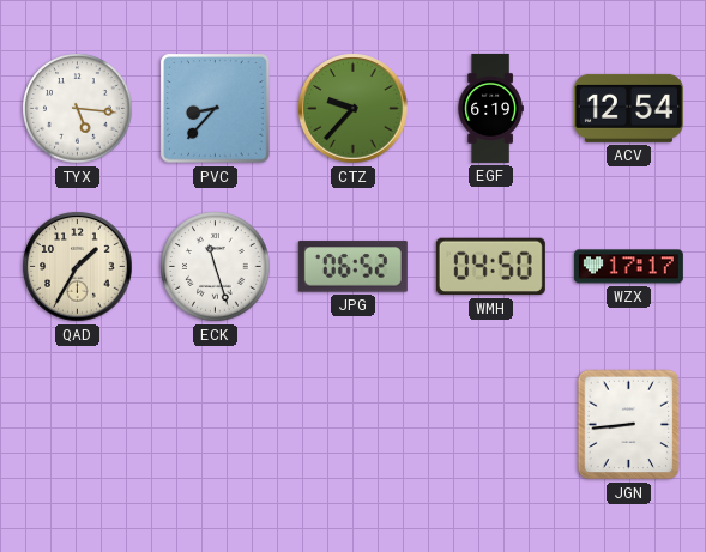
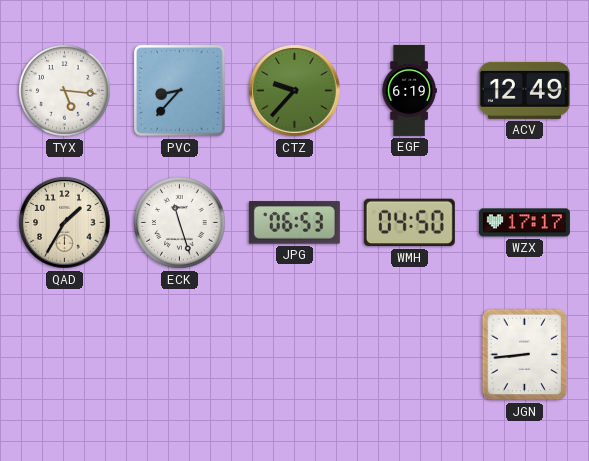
ACV: 12:54 -> 12:49 (524, 90)
JPG: 06:52 -> 06:53 (294, 223)
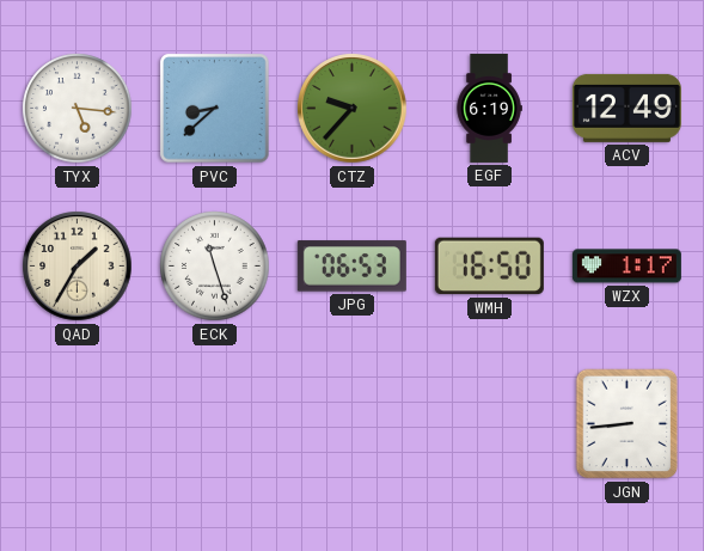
PVC: 8:37 -> 8:38 (215, 109)
WMH: 04:50 -> 16:50 (489, 267)
WZX: 17:17 -> 1:17 (626, 267)
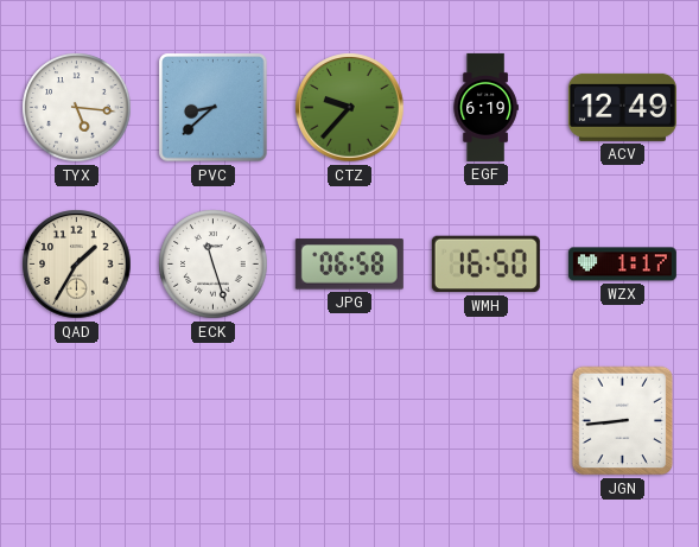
JPG: 06:53 -> 06:58 (349, 265)
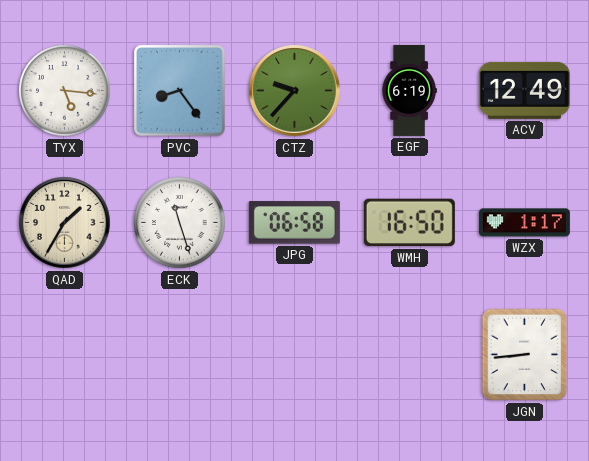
PVC: 8:38 -> 8:24 (180, 91)
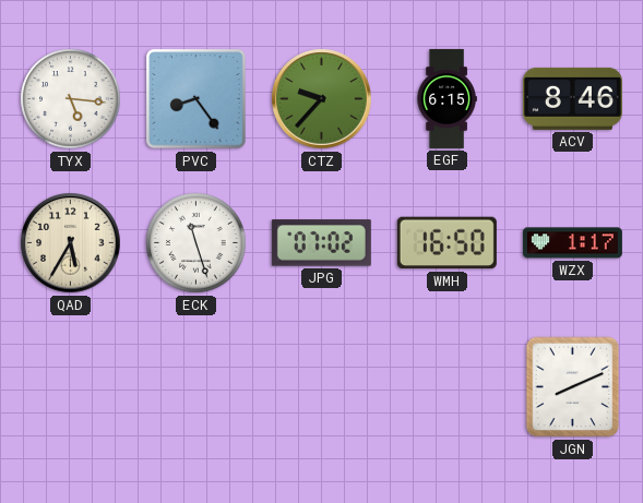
EGF: 6:19 -> 6:15 (446, 98)
ACV: 12:49 -> 8:46 (572, 98)
QAD: 1:35 -> 5:35 (71, 243)
JPG: 06:58 -> 07:02 (321, 243)
JGN: 8:44 -> 8:11 (573, 387)
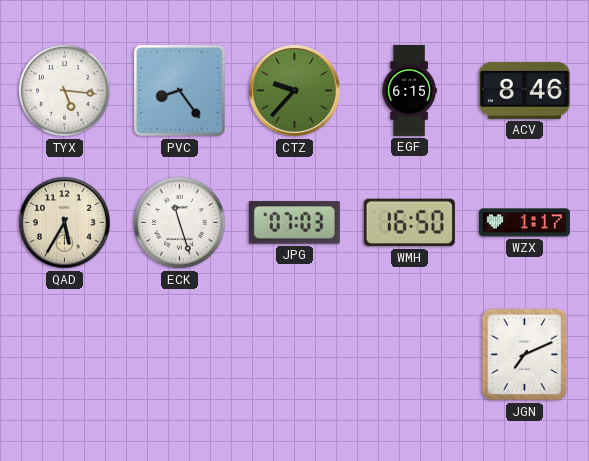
JPG: 07:02 -> 07:03 (294, 223)
JGN: 8:11 -> 7:11 (525, 355)
